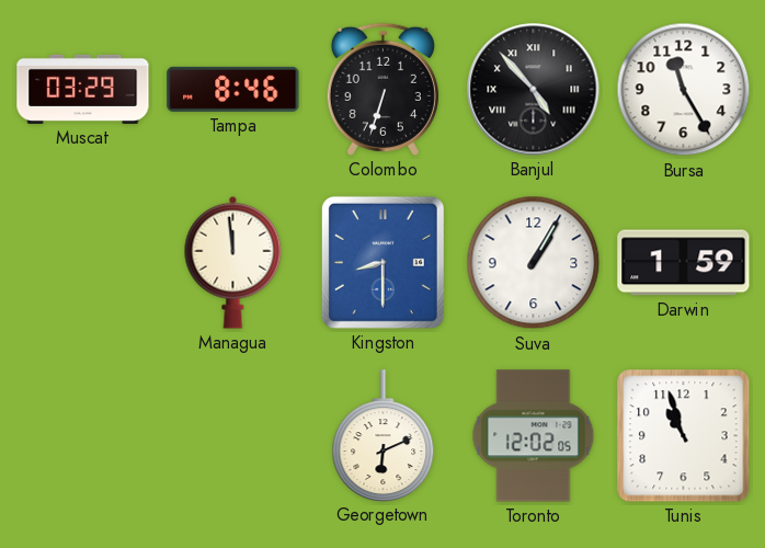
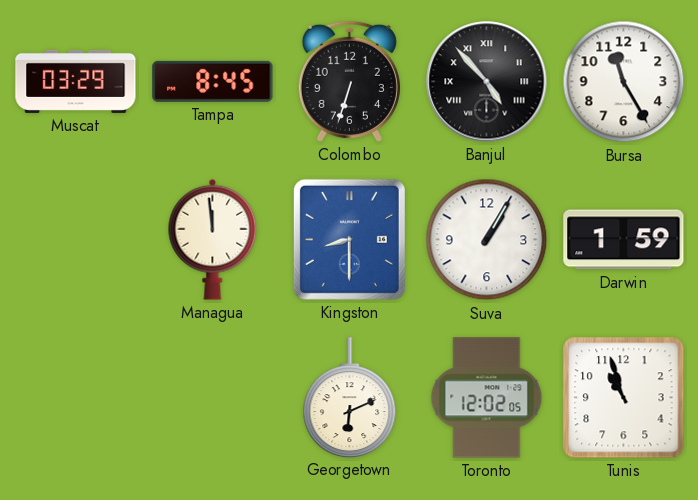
Tampa: 8:46 -> 8:45 (213, 81)
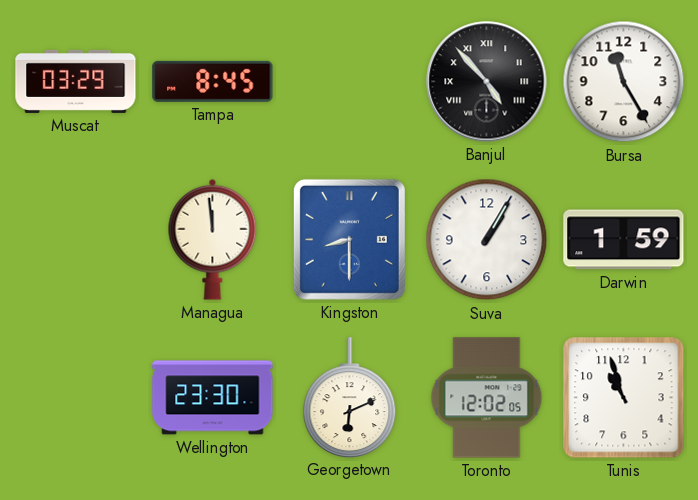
Colombo: 6:33 -> none (349, 81)
Wellington: none -> 23:30 (213, 398)
